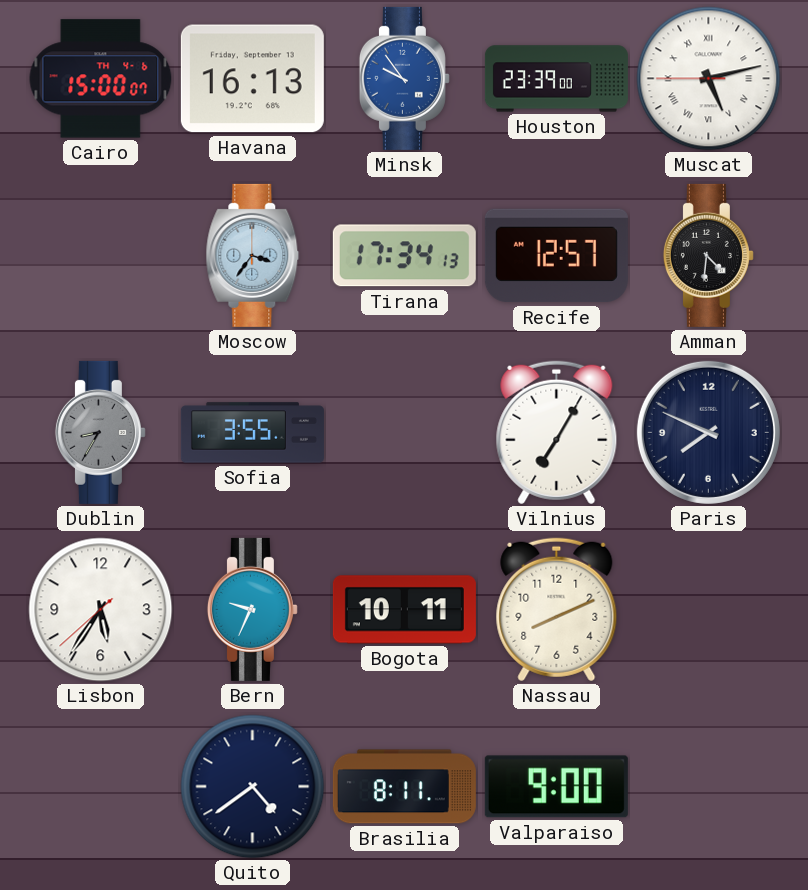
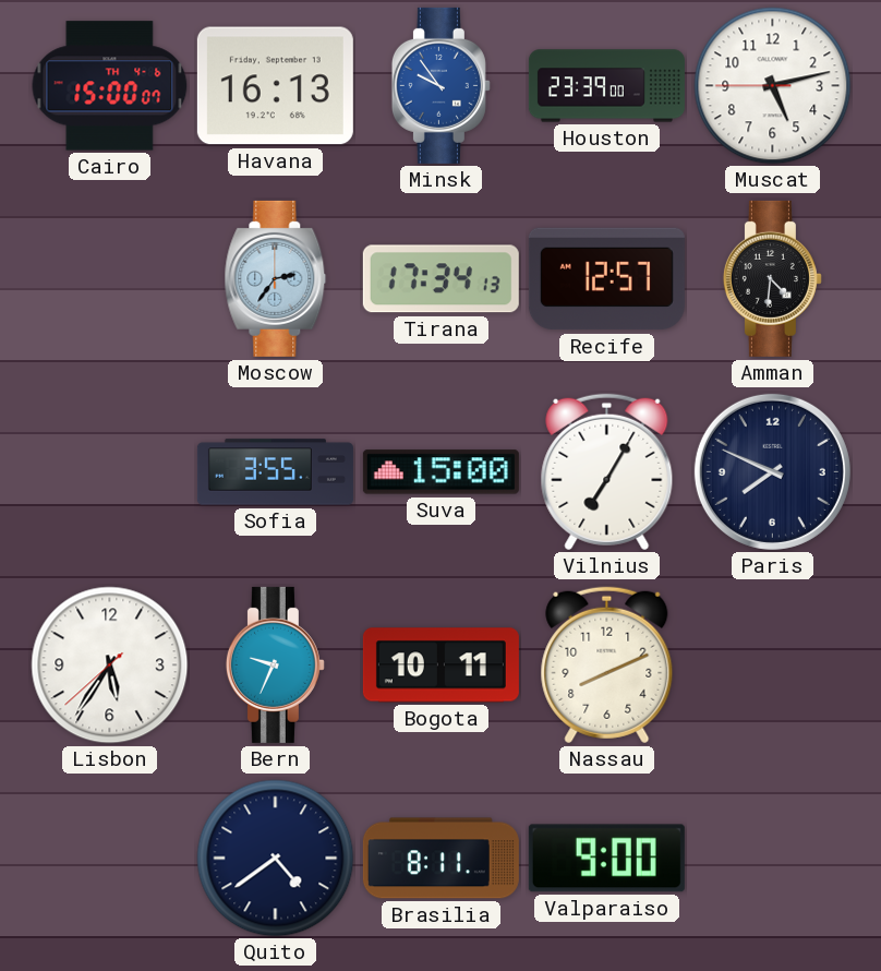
Muscat numerals: Roman -> Arabic (773, 86)
Moscow: 3:36 -> 2:36 (276, 278)
Dublin: 8:35 -> none (100, 432)
Suva: none -> 15:00 (440, 472)
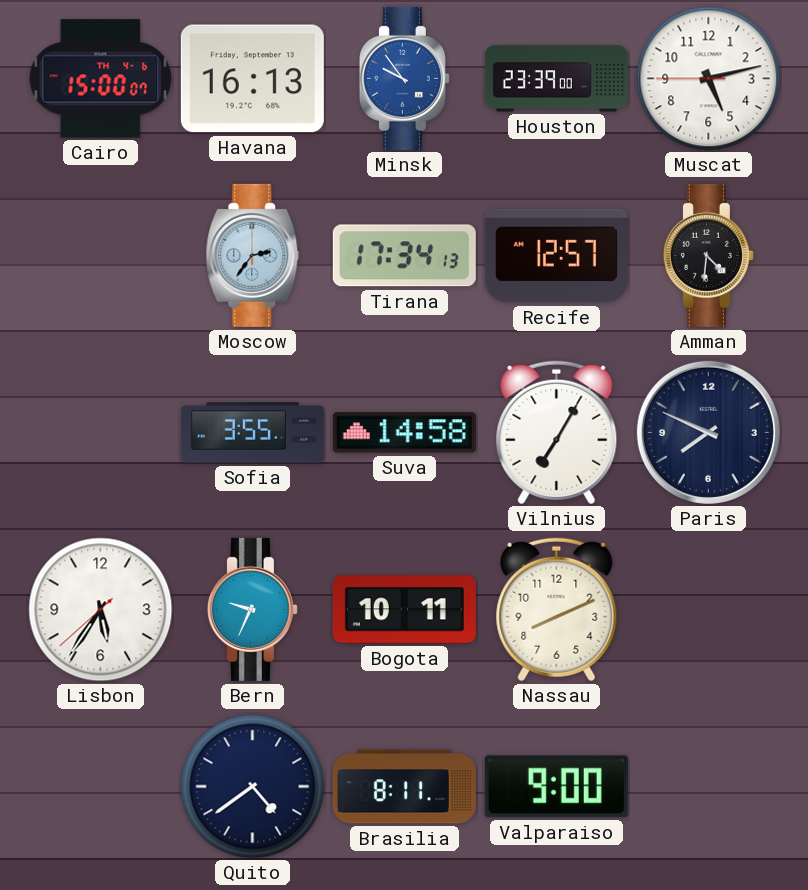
Suva: 15:00 -> 14:58 (404, 433)
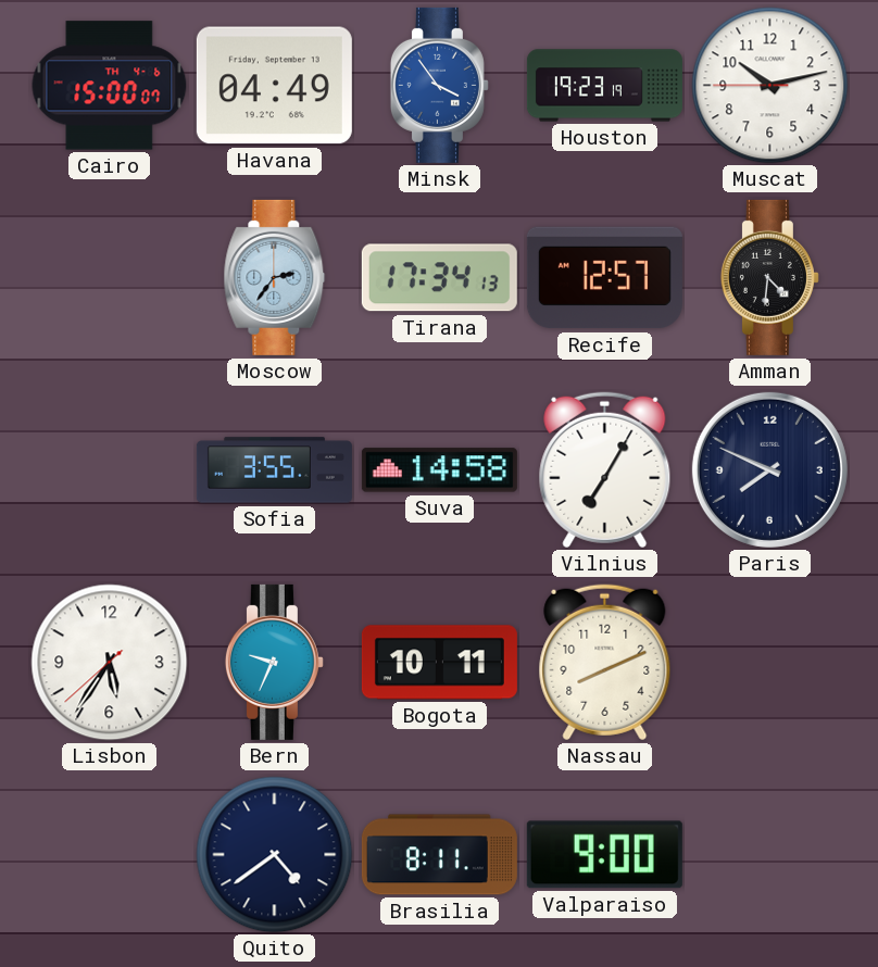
Havana: 16:13 -> 04:49 (274, 86)
Minsk: 9:54 -> 3:54 (439, 85)
Houston: 23:39 -> 19:23 (604, 86)
Muscat: 5:12 -> 10:12 (770, 86)
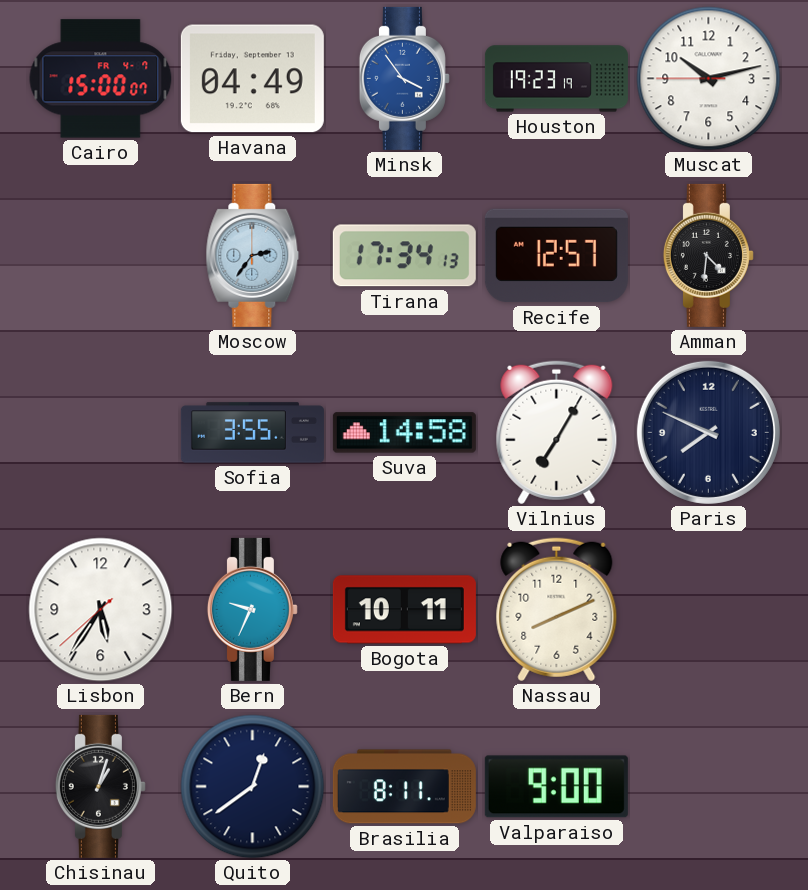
Cairo date: TH 4-6 -> FR 4-7 (101, 79)
Chisinau: none -> 1:03 (100, 786)
Quito: 4:39 -> 12:39 (253, 787)
